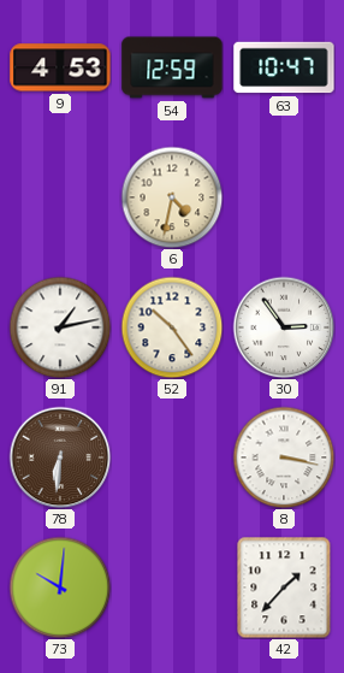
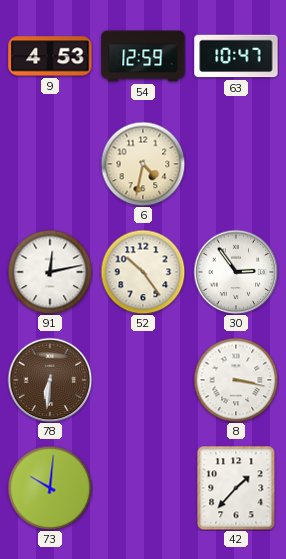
91: 1:13 -> 12:13 (50, 272)
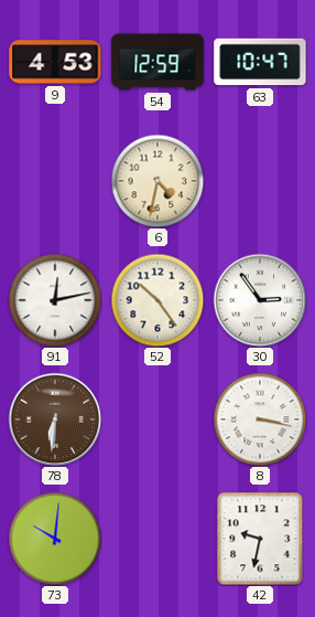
42: 1:37 -> 9:32 (260, 539)
